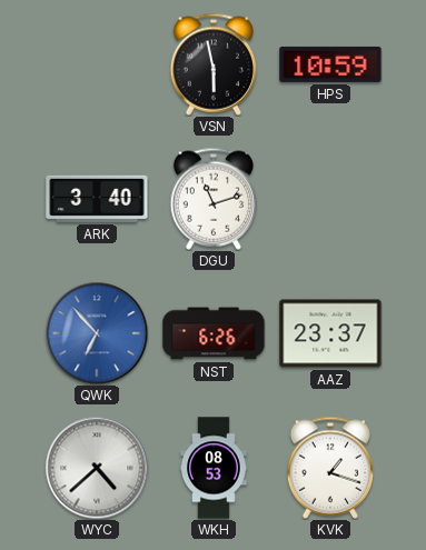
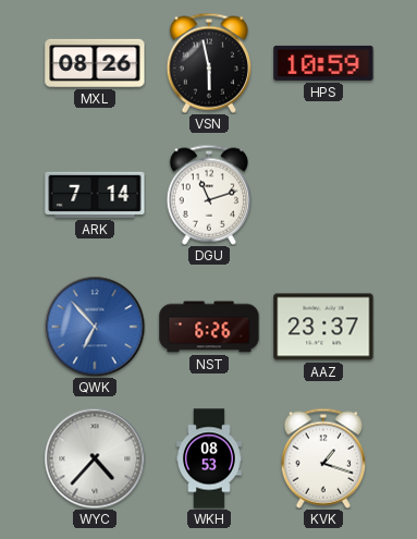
MXL: none -> 08:26 (95, 63)
ARK: 3:40 -> 7:14 (95, 195)
WYC: 4:38 -> 4:37 (95, 458)
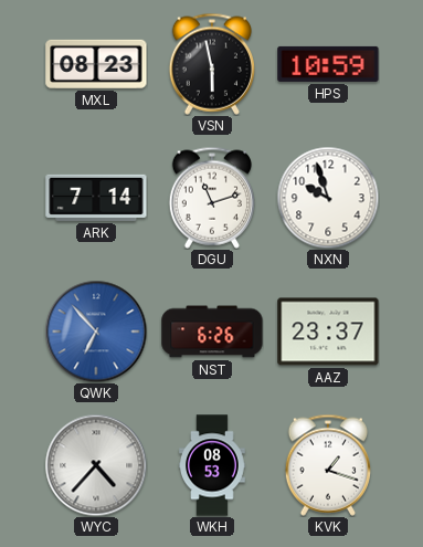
MXL: 08:26 -> 08:23 (96, 64)
NXN: none -> 9:57 (328, 198)
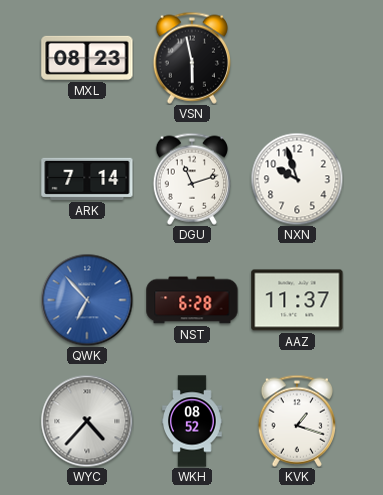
HPS: 10:59 -> none (328, 64)
NST: 6:26 -> 6:28 (192, 300)
AAZ: 23:37 -> 11:37 (297, 300)
WKH: 08:53 -> 08:52 (192, 421)
